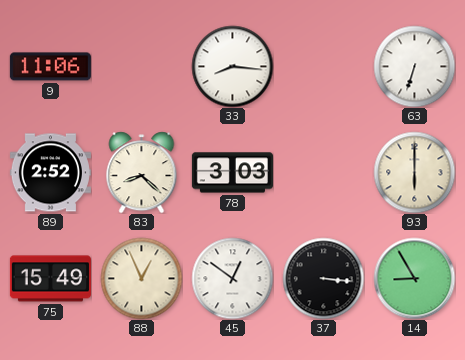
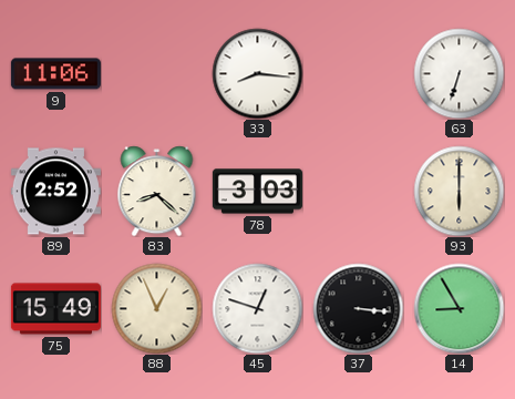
45: 12:51 -> 12:48 (257, 308)
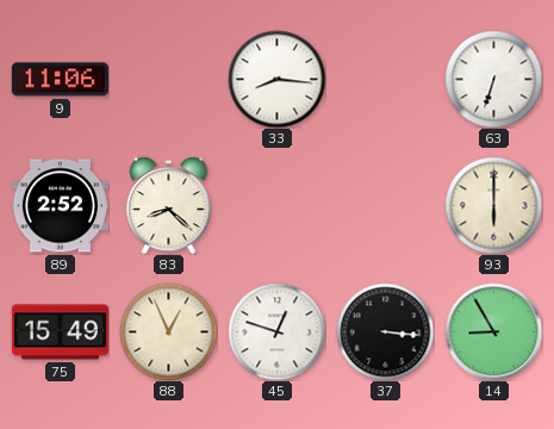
78: 3:03 -> none (257, 192)
